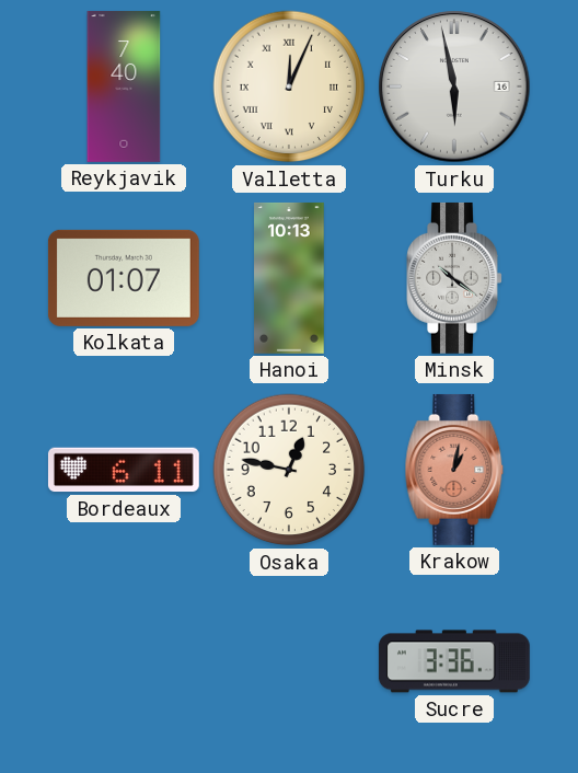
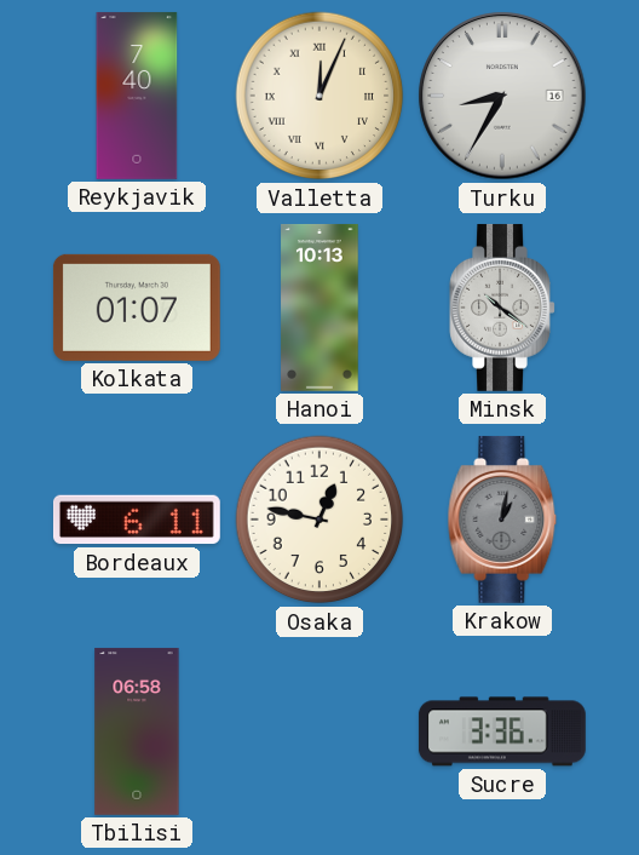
Turku: 5:58 -> 8:35 (502, 96)
Krakow dial: salmon -> grey (502, 520)
Tbilisi: none -> 06:58 (137, 731)
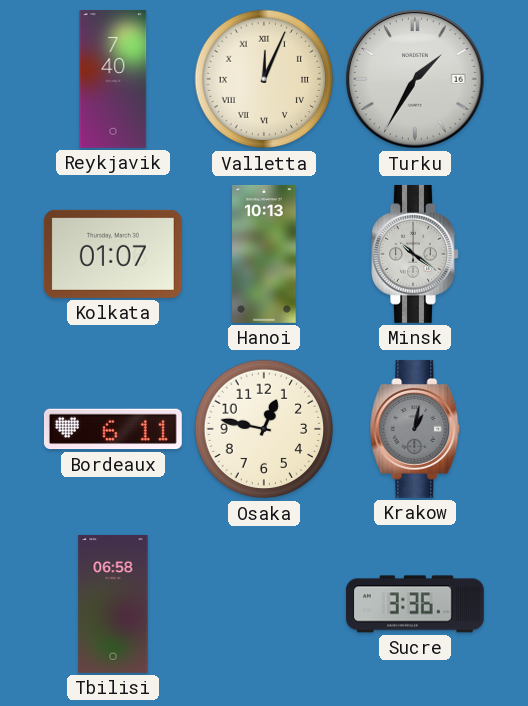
Turku: 8:35 -> 1:35 (415, 79)
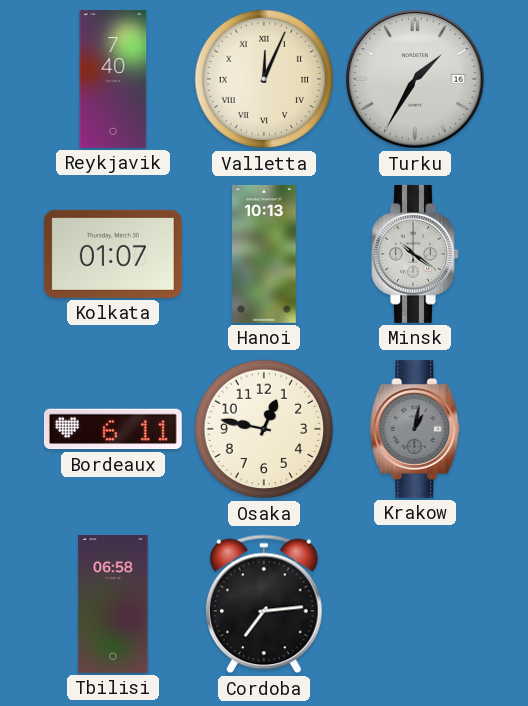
Cordoba: none -> 7:14 (265, 604)
Sucre: 3:36 -> none (415, 604)
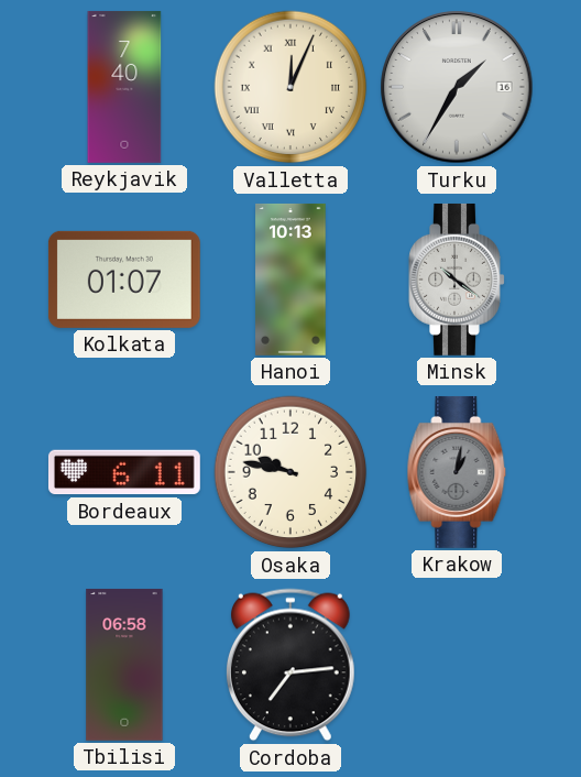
Osaka: 12:47 -> 9:47 (290, 472)
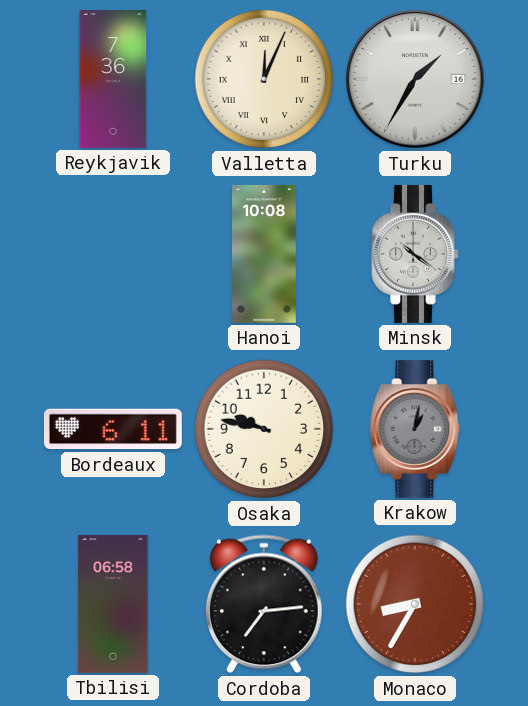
Reykjavik: 7:40 -> 7:36 (113, 79)
Kolkata: 01:07 -> none (124, 280)
Hanoi: 10:13 -> 10:08 (264, 254)
Monaco: none -> 8:35 (415, 604)
